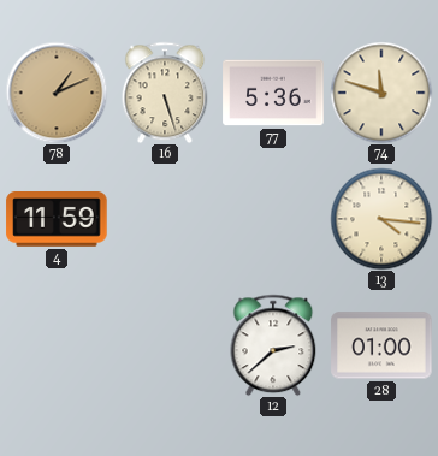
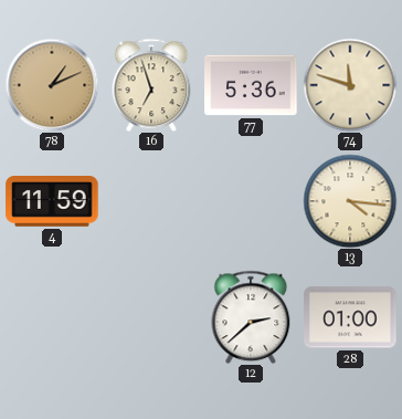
16: 5:27 -> 6:57 (151, 85)
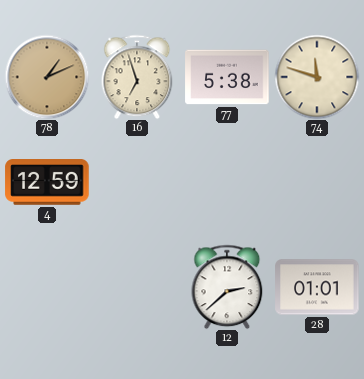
77: 5:36 -> 5:38 (227, 77)
4: 11:59 -> 12:59 (47, 183)
13: 4:16 -> none (350, 201)
28: 01:00 -> 01:01 (317, 287)
